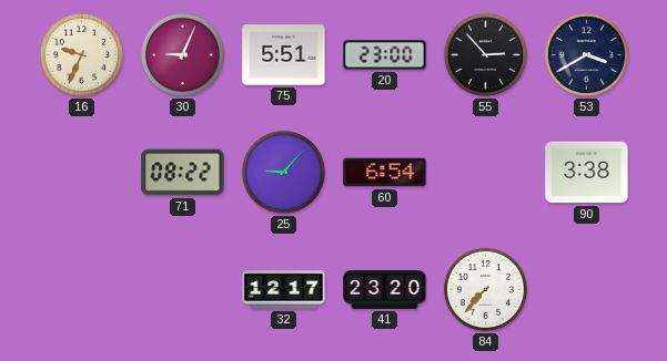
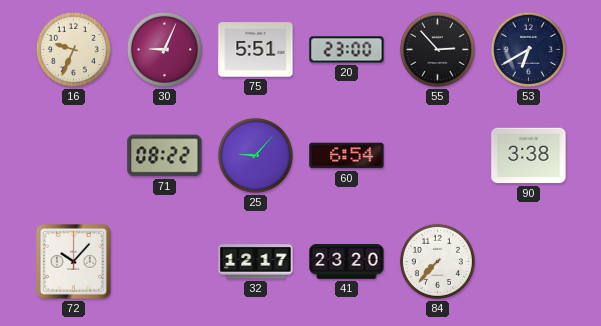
53: 3:40 -> 6:40 (528, 49)
72: none -> 10:07 (73, 261)
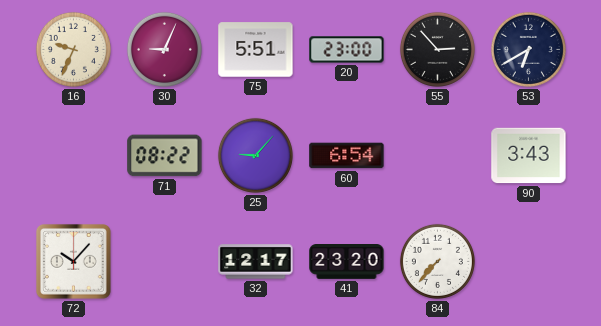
90: 3:38 -> 3:43 (529, 156)
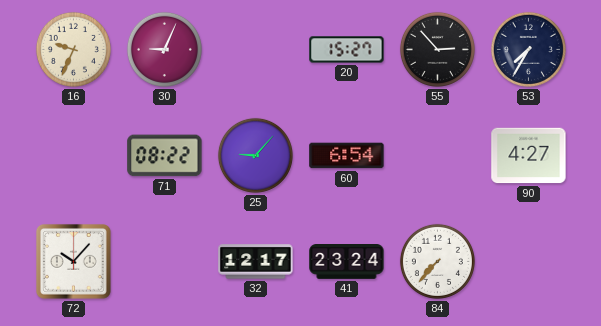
75: 5:51 -> none (256, 50)
20: 23:00 -> 15:27 (347, 50)
53: 6:40 -> 7:35 (528, 49)
90: 3:43 -> 4:27 (529, 156)
41: 23:20 -> 23:24 (347, 262)
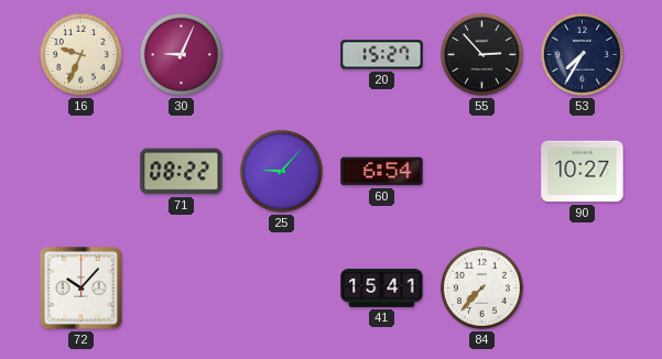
90: 4:27 -> 10:27 (583, 172)
32: 12:17 -> none (256, 262)
41: 23:24 -> 15:41 (382, 289)
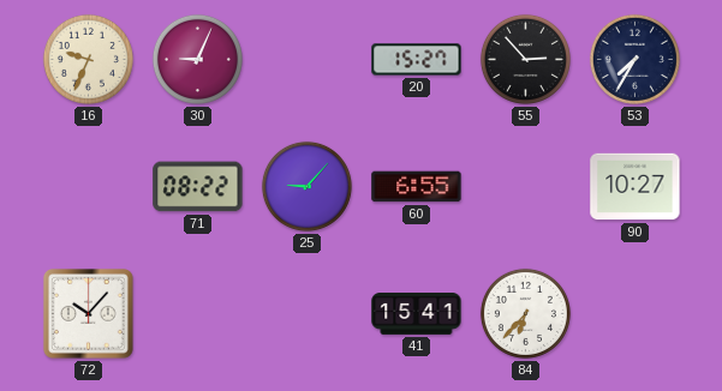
60: 6:54 -> 6:55 (417, 187)
84: 7:37 -> 6:37 (525, 313)
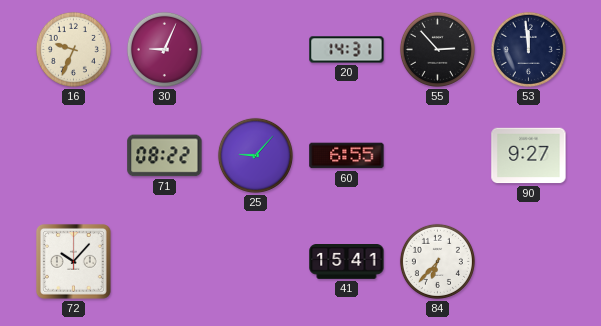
20: 15:27 -> 14:31 (347, 50)
53: 7:35 -> 11:59 (528, 49)
90: 10:27 -> 9:27 (529, 156)
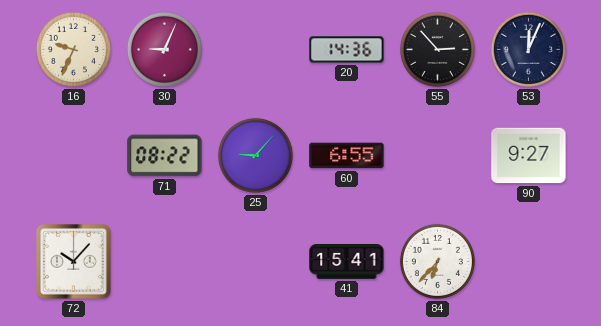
20: 14:31 -> 14:36 (347, 50)
53: 11:59 -> 12:04 (528, 49)
